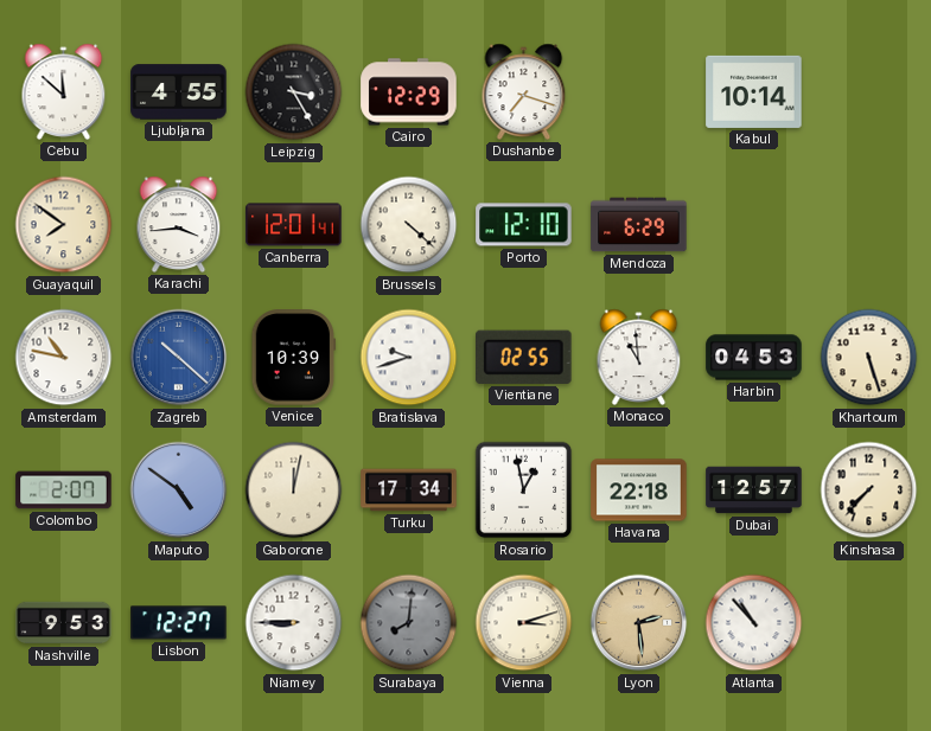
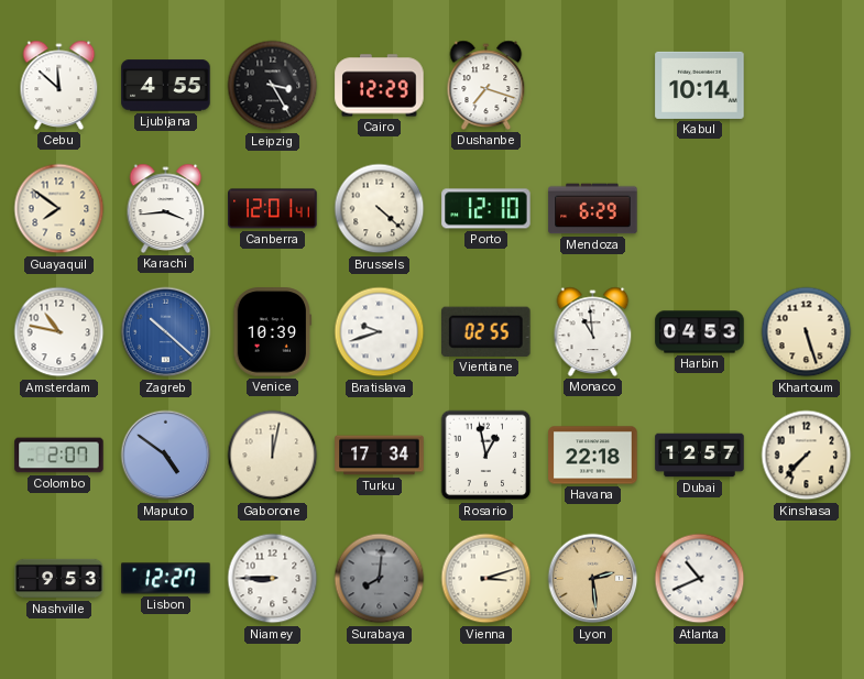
Atlanta: 10:53 -> 10:41 (700, 579)
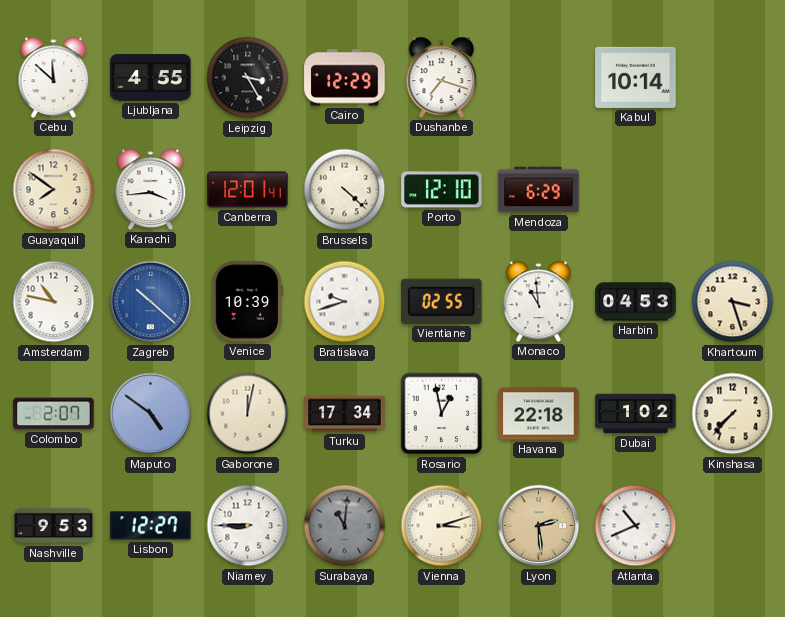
Khartoum: 5:27 -> 3:27 (733, 302)
Dubai: 12:57 -> 1:02 (636, 414)
Surabaya: 8:01 -> 11:01 (345, 526)
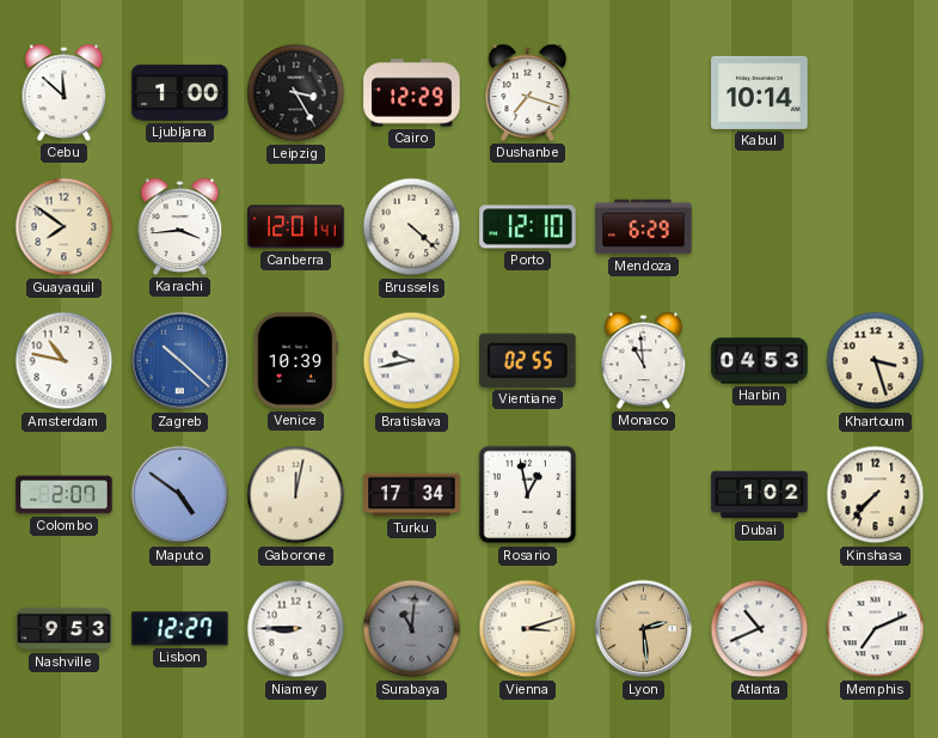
Ljubljana: 4:55 -> 1:00 (180, 93)
Bratislava: 9:42 -> 9:43 (412, 361)
Havana: 22:18 -> none (539, 414)
Memphis: none -> 7:11 (876, 629)
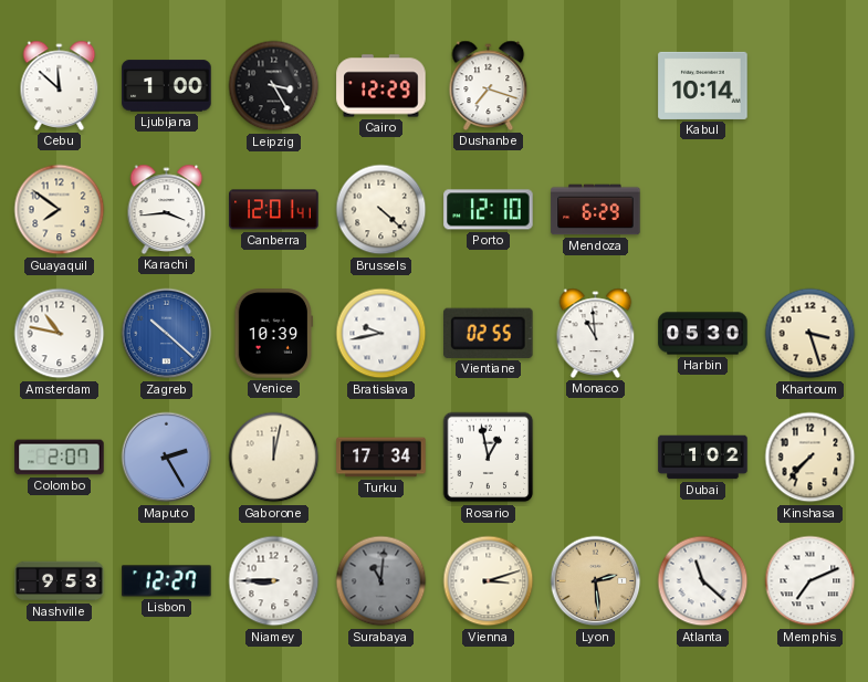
Harbin: 04:53 -> 05:30 (703, 334)
Maputo: 4:51 -> 2:25 (167, 458)
Atlanta: 10:41 -> 11:22 (703, 581)
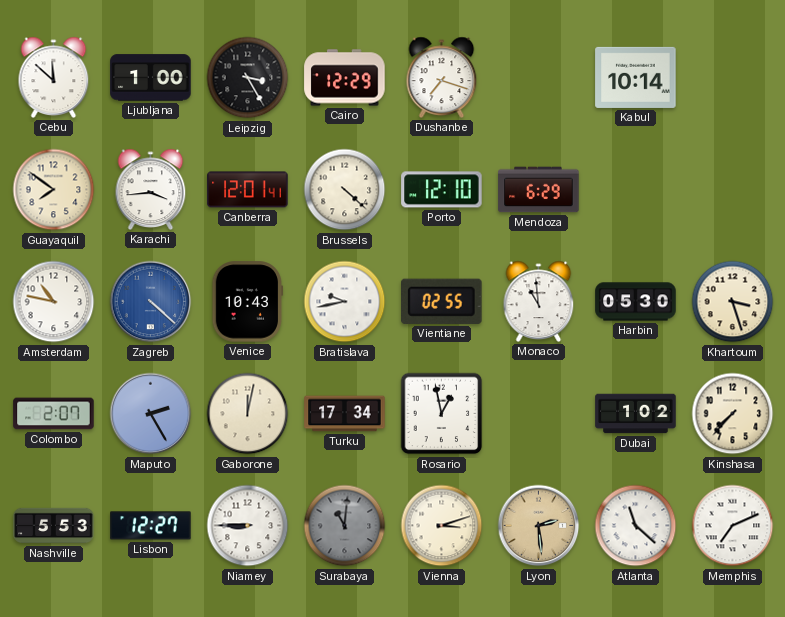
Zagreb: 10:22 -> 4:22 (151, 302)
Venice: 10:39 -> 10:43 (248, 302)
Nashville: 9:53 -> 5:53 (54, 526)
